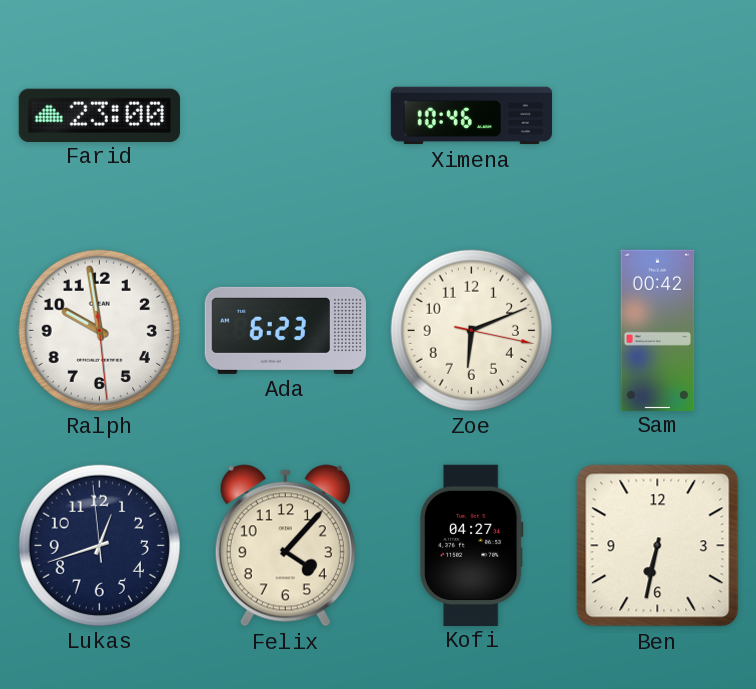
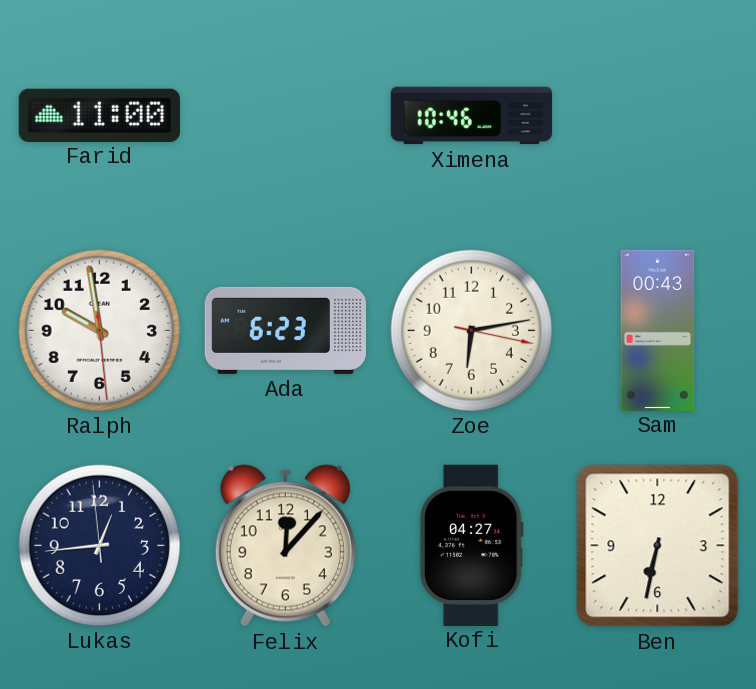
Farid: 23:00 -> 11:00 (99, 115)
Zoe: 6:11 -> 6:13 (471, 330)
Sam: 00:42 -> 00:43 (658, 330)
Lukas: 12:41 -> 12:43 (99, 545)
Felix: 4:07 -> 12:07 (285, 546)
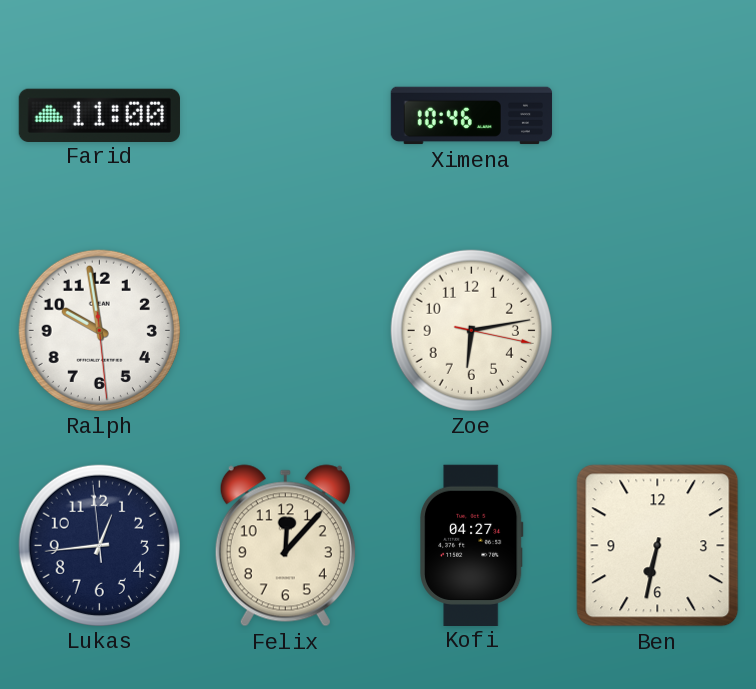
Ada: 6:23 -> none (286, 330)
Sam: 00:43 -> none (658, 330)
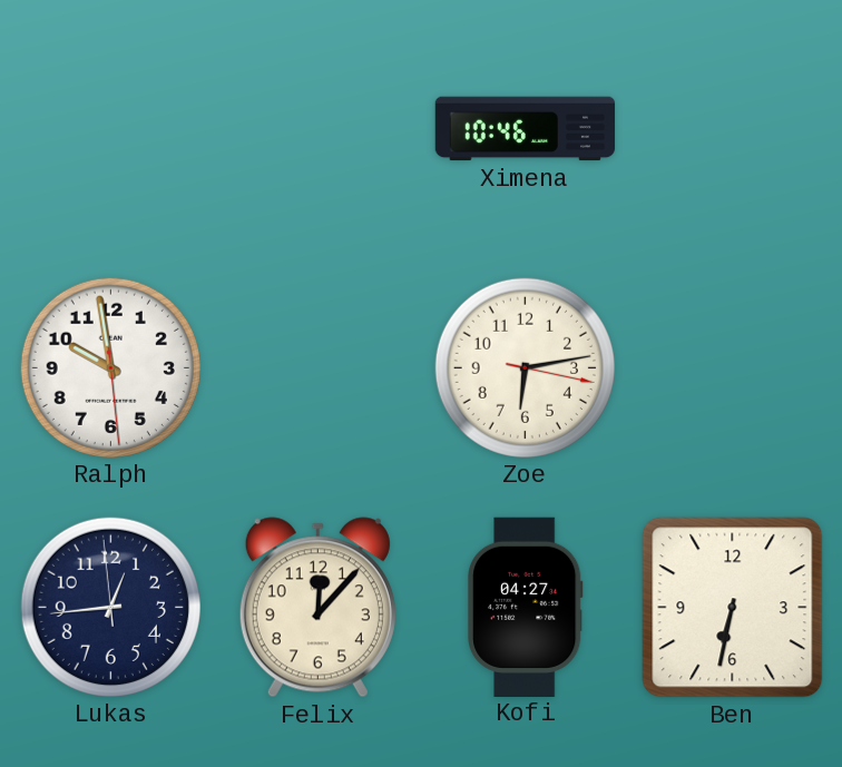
Farid: 11:00 -> none (99, 115)
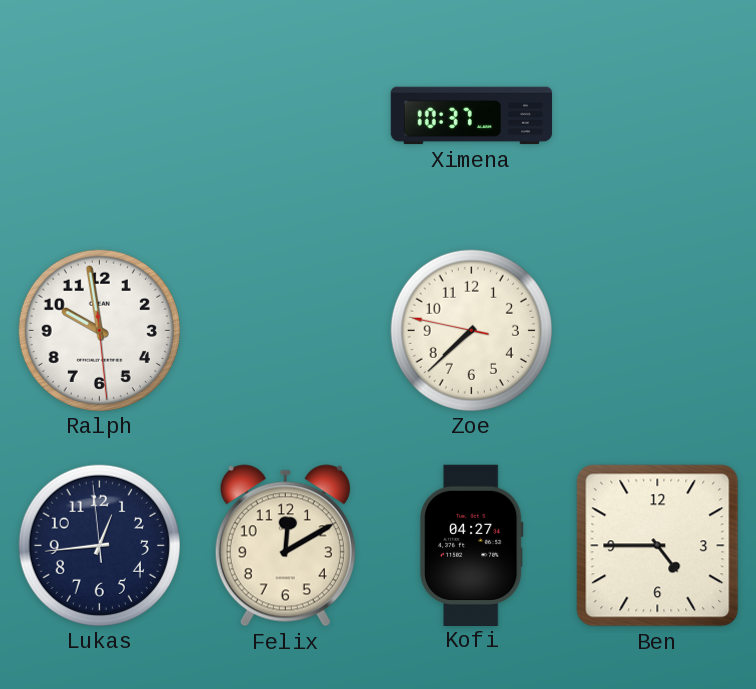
Ximena: 10:46 -> 10:37 (472, 116)
Zoe: 6:13 -> 7:37 (471, 330)
Felix: 12:07 -> 12:10 (285, 546)
Ben: 6:32 -> 4:45 (658, 546)
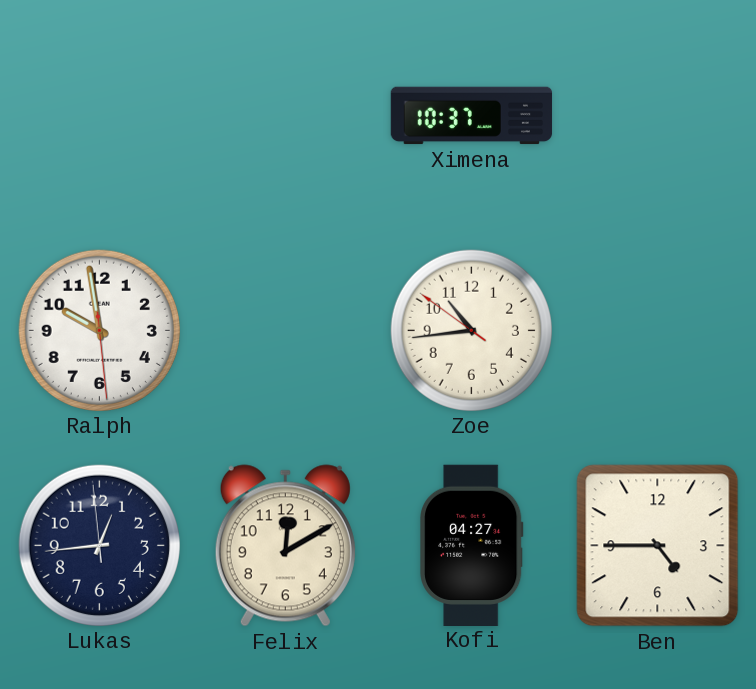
Zoe: 7:37 -> 10:43 (471, 330)
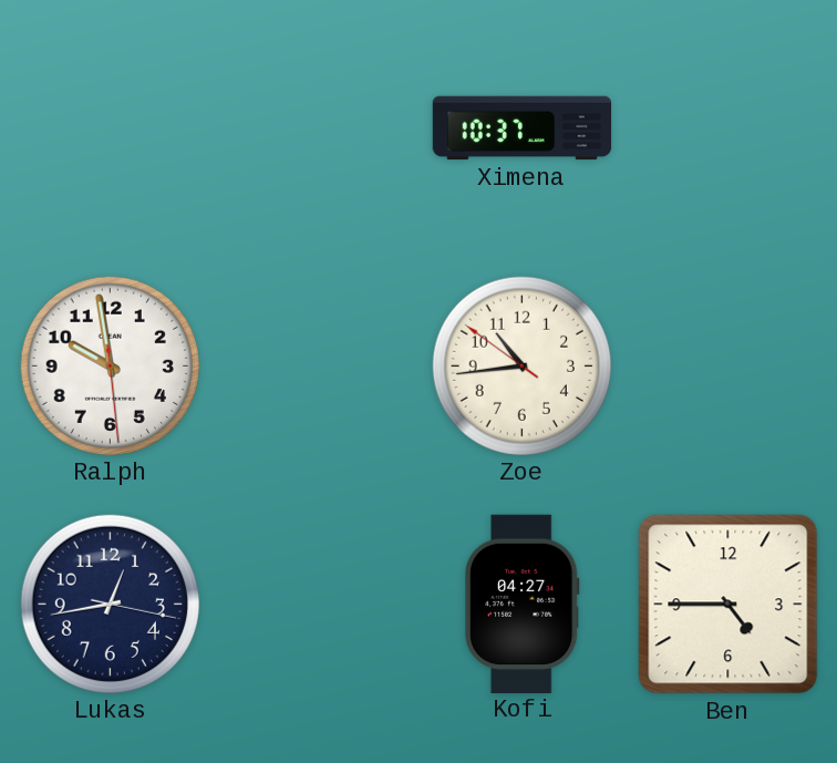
Lukas: 12:43:59 -> 12:43:17 (110, 604)
Felix: 12:10 -> none (285, 546)
